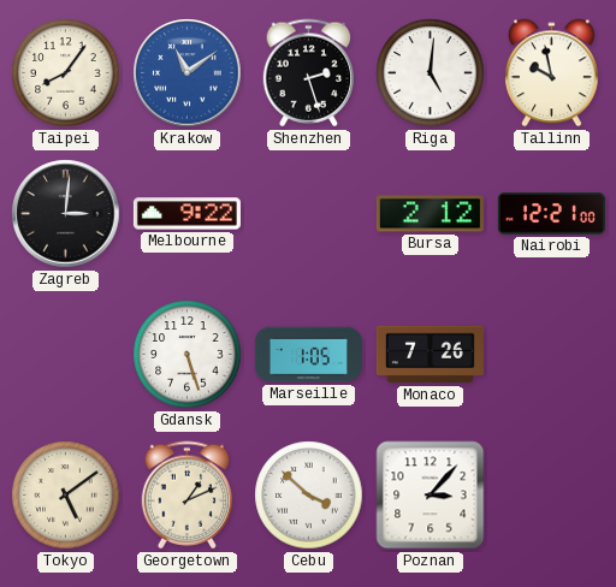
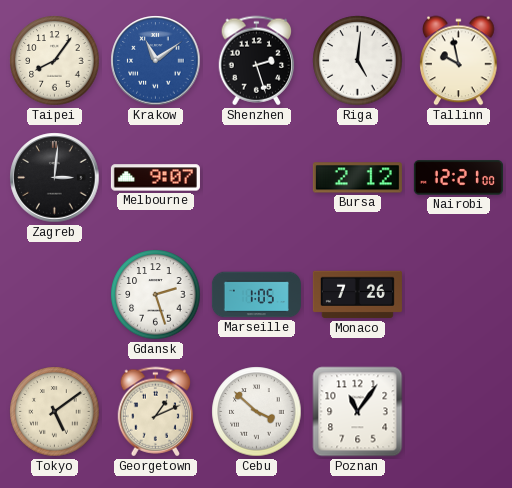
Melbourne: 9:22 -> 9:07 (155, 178)
Gdansk: 5:27 -> 2:27 (156, 295)
Poznan: 3:07 -> 11:06 (358, 412)
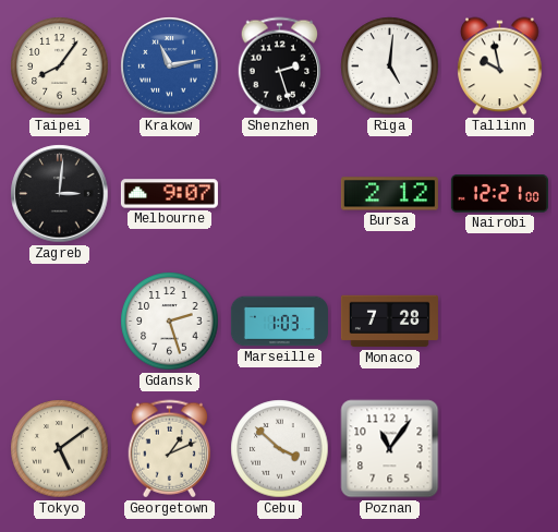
Krakow: 11:09 -> 11:13 (170, 66)
Marseille: 1:05 -> 1:03 (279, 322)
Monaco: 7:26 -> 7:28 (389, 322)
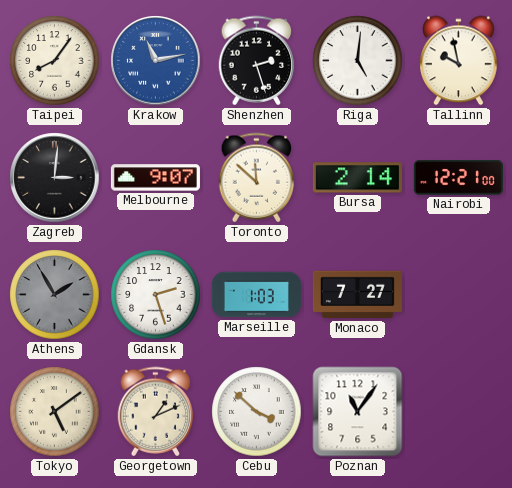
Toronto: none -> 11:52 (257, 178)
Bursa: 2:12 -> 2:14 (357, 178)
Athens: none -> 1:55 (55, 295)
Monaco: 7:28 -> 7:27 (357, 295)
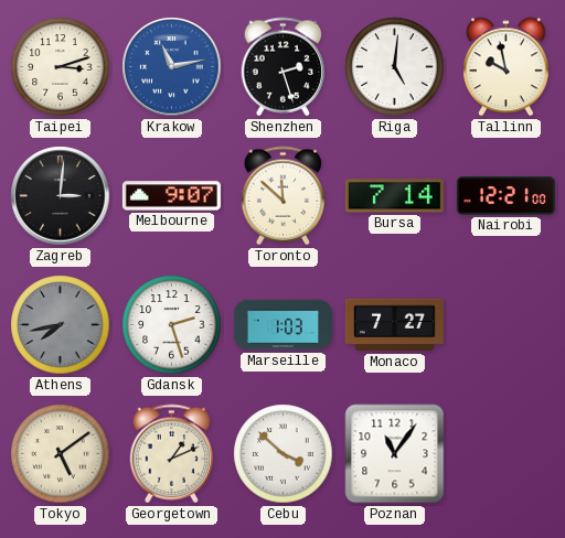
Taipei: 8:06 -> 3:12 (61, 67)
Bursa: 2:14 -> 7:14 (394, 196)
Athens: 1:55 -> 7:43 (61, 325)
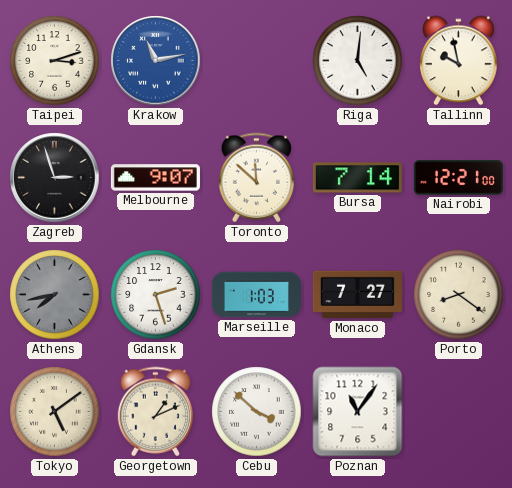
Shenzhen: 2:27 -> none (284, 67)
Zagreb: 3:01 -> 2:57 (55, 178)
Porto: none -> 8:21 (459, 295)
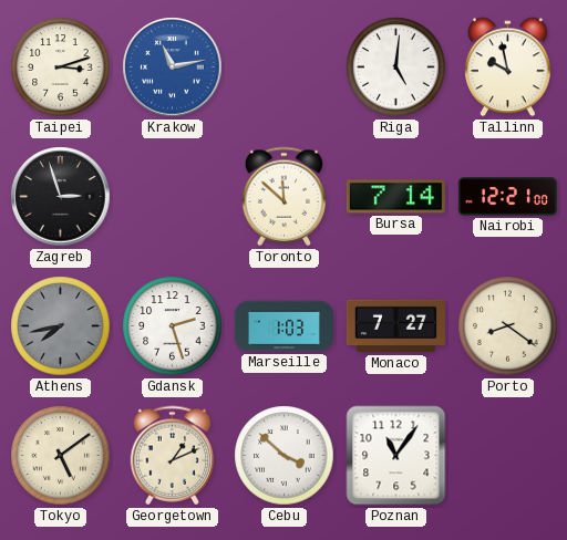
Melbourne: 9:07 -> none (155, 178)
